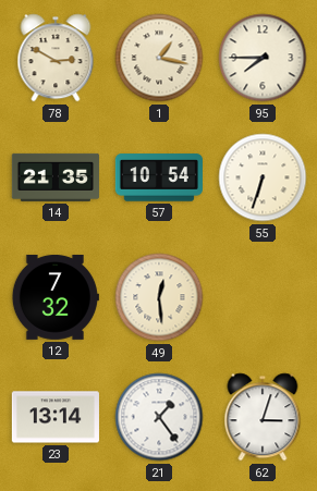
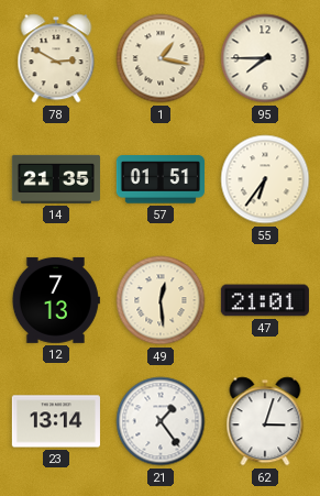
57: 10:54 -> 01:51 (161, 179)
55: 6:33 -> 6:36 (265, 179)
12: 7:32 -> 7:13 (56, 300)
47: none -> 21:01 (265, 300)
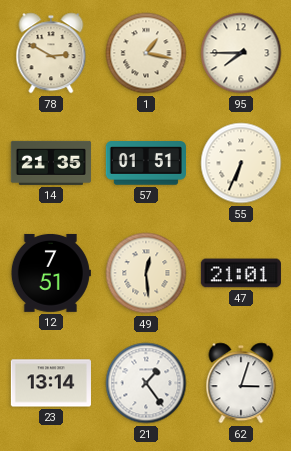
55: 6:36 -> 6:34 (241, 163)
12: 7:13 -> 7:51 (51, 273)
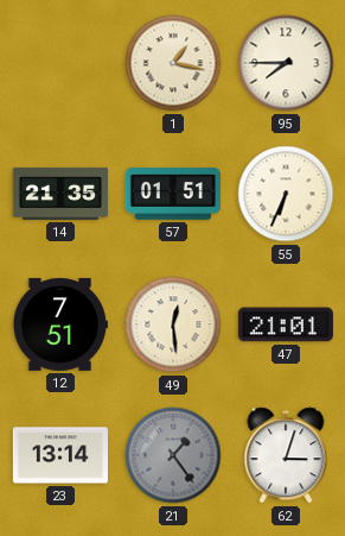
78: 2:50 -> none (51, 53)
21 dial: white -> grey (173, 455)
